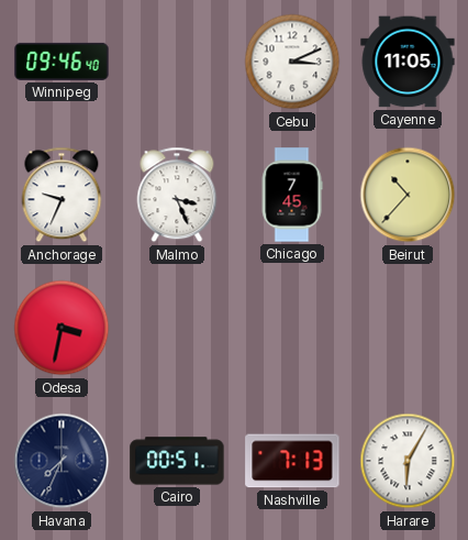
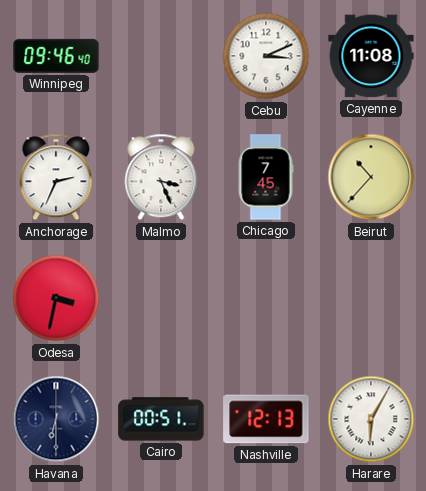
Cayenne: 11:05 -> 11:08 (371, 56)
Anchorage: 9:34 -> 2:34 (56, 177)
Havana: 7:34 -> 6:30 (56, 419)
Nashville: 7:13 -> 12:13 (266, 419)
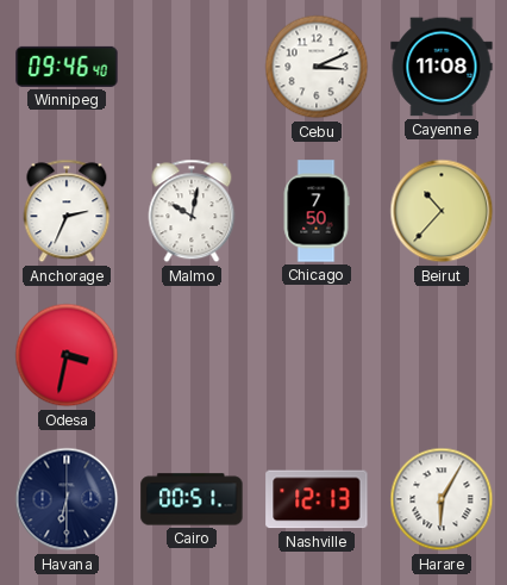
Malmo: 3:26 -> 10:02 (192, 211)
Chicago: 7:45 -> 7:50 (317, 211)
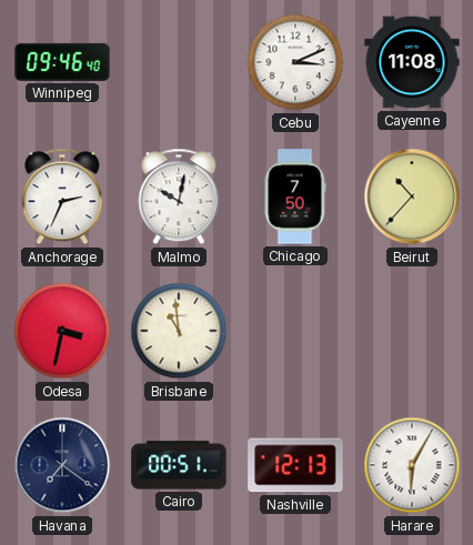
Brisbane: none -> 10:59 (179, 331)
Havana: 6:30 -> 7:21 (62, 465)
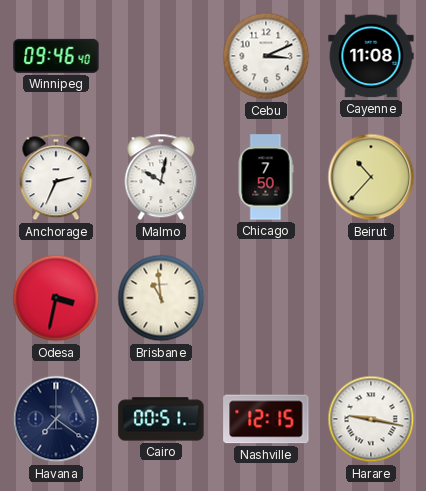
Nashville: 12:13 -> 12:15 (266, 419)
Harare: 6:05 -> 9:17 (371, 419)
